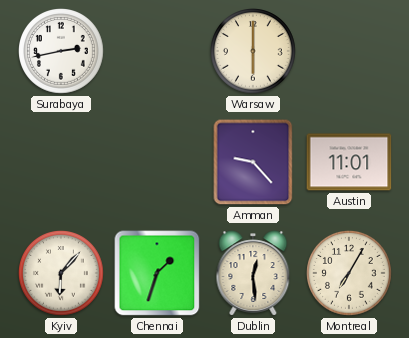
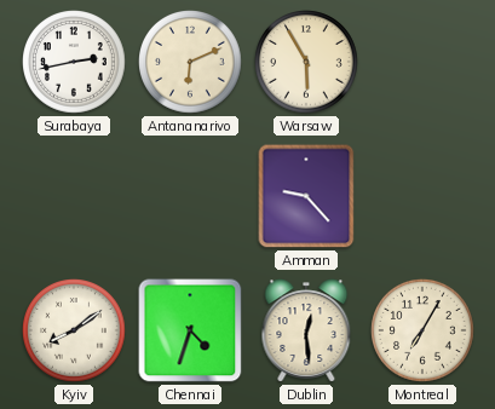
Antananarivo: none -> 6:11 (191, 63)
Warsaw: 6:00 -> 5:55 (307, 63)
Austin: 11:01 -> none (349, 162)
Kyiv: 6:07 -> 8:09 (75, 332)
Chennai: 1:33 -> 4:33 (190, 330)
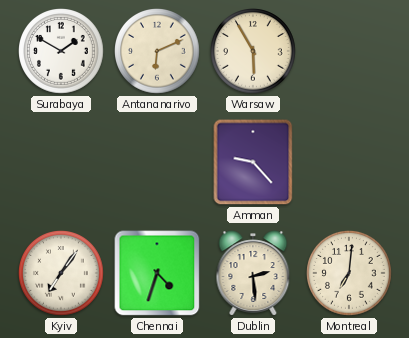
Surabaya: 2:43 -> 1:50 (62, 52)
Kyiv: 8:09 -> 7:06 (62, 274)
Dublin: 12:29 -> 2:29 (253, 273)
Montreal: 7:05 -> 7:01 (350, 274)
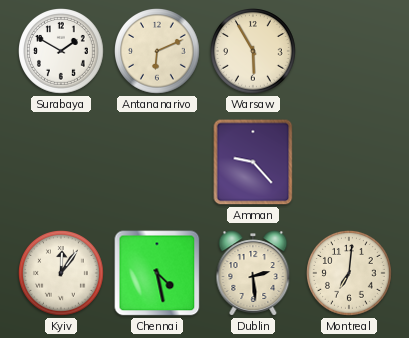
Kyiv: 7:06 -> 12:06 (62, 274)
Chennai: 4:33 -> 4:28 (157, 273)
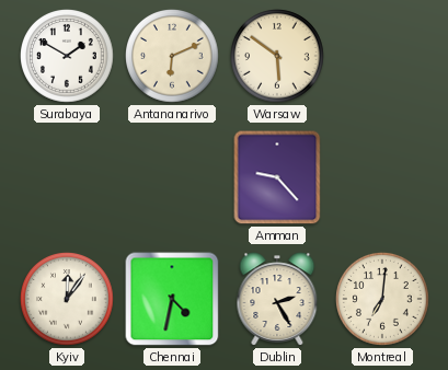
Warsaw: 5:55 -> 5:51 (278, 57)
Chennai: 4:28 -> 4:32 (172, 299)
Dublin: 2:29 -> 2:25 (277, 299)
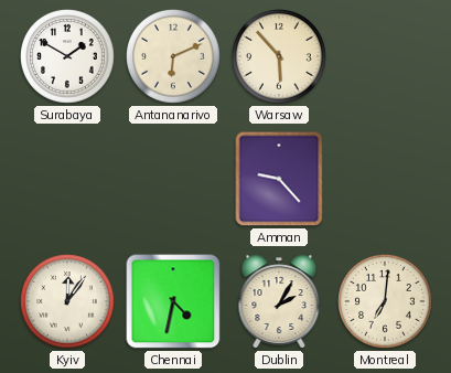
Warsaw: 5:51 -> 5:53 (280, 57)
Dublin: 2:25 -> 2:05 (279, 301)
